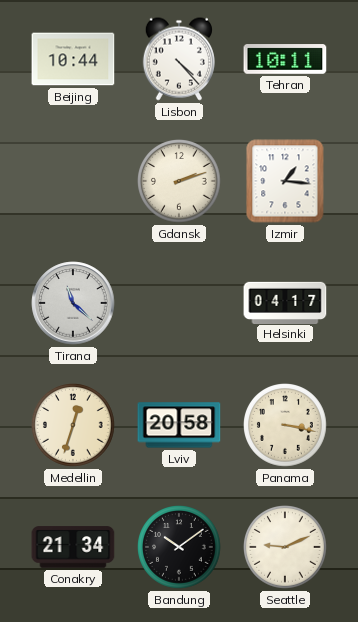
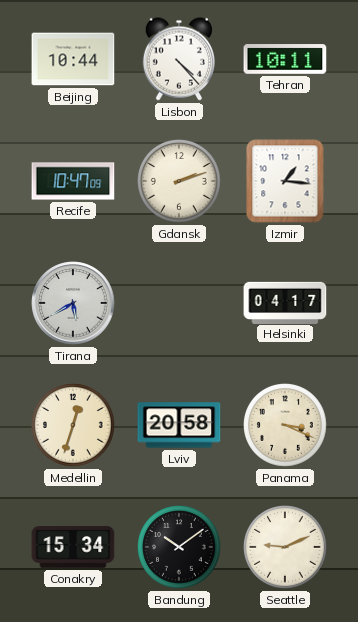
Recife: none -> 10:47 (73, 181)
Tirana: 11:22 -> 5:40 (73, 303)
Panama: 3:17 -> 3:19 (286, 426)
Conakry: 21:34 -> 15:34 (73, 547)
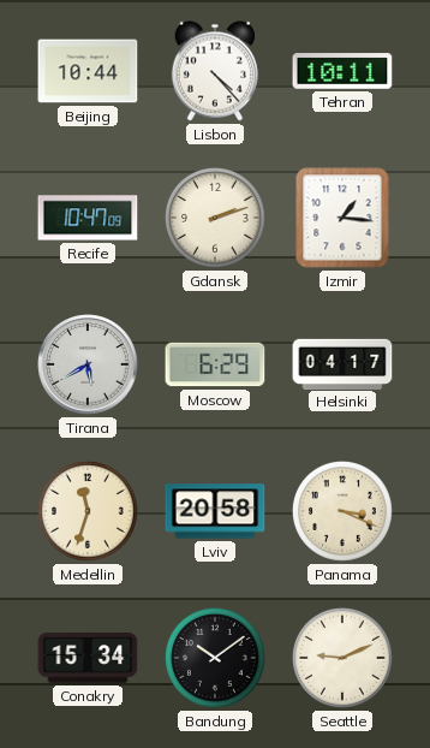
Moscow: none -> 6:29 (215, 364)
Medellin: 12:33 -> 11:33 (89, 512)
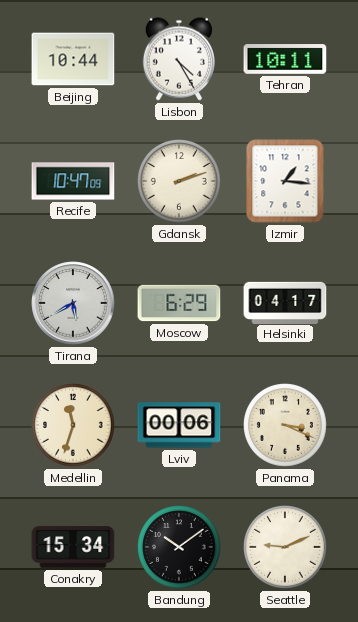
Lisbon: 4:23 -> 4:25 (179, 59)
Lviv: 20:58 -> 00:06 (179, 425)
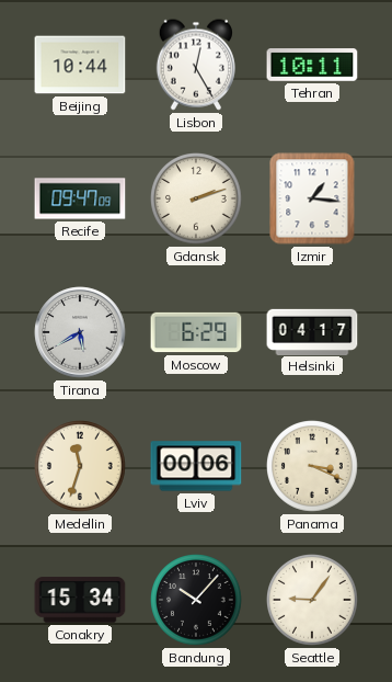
Lisbon: 4:25 -> 12:25 (196, 65)
Recife: 10:47 -> 09:47 (80, 198)
Bandung: 10:09 -> 10:07 (197, 601)
Seattle: 9:11 -> 9:06 (313, 601)
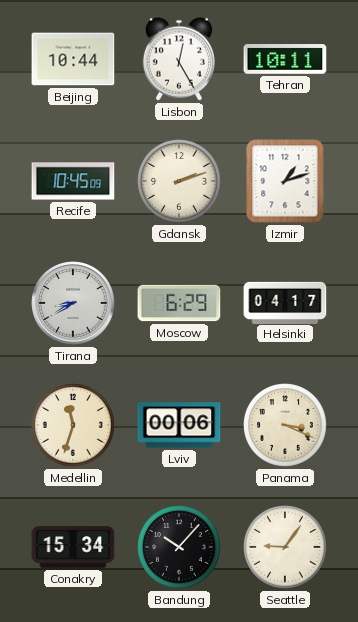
Recife: 09:47 -> 10:45 (73, 181)
Izmir: 1:16 -> 1:12 (285, 181)
Tirana: 5:40 -> 8:40 (73, 303)
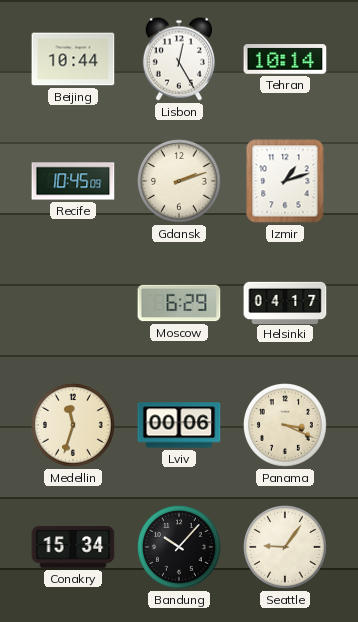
Tehran: 10:11 -> 10:14 (285, 59)
Tirana: 8:40 -> none (73, 303)
